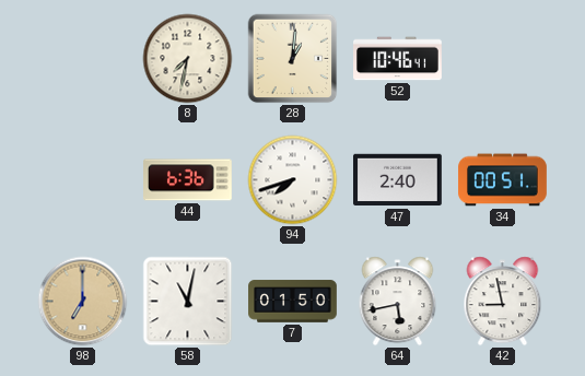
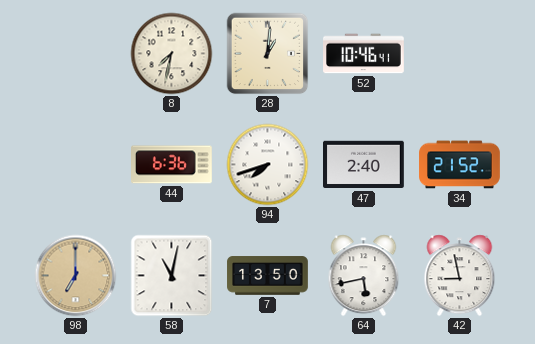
34: 00:51 -> 21:52 (460, 165)
7: 01:50 -> 13:50 (268, 276)
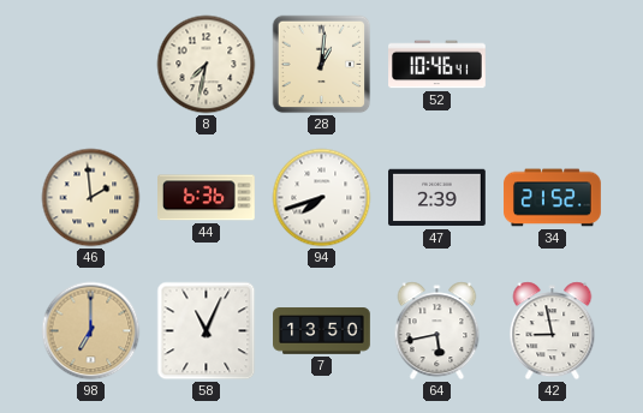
46: none -> 1:59 (91, 198)
47: 2:40 -> 2:39 (437, 198)
58: 11:02 -> 11:04 (207, 331)
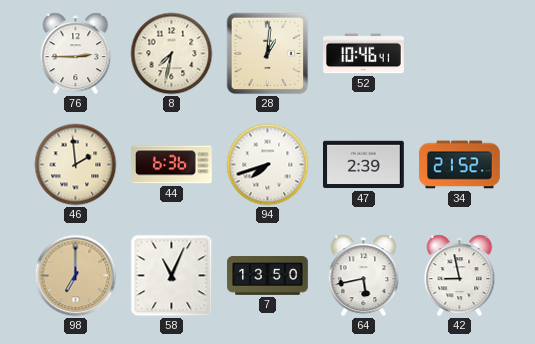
76: none -> 2:45 (76, 54)
